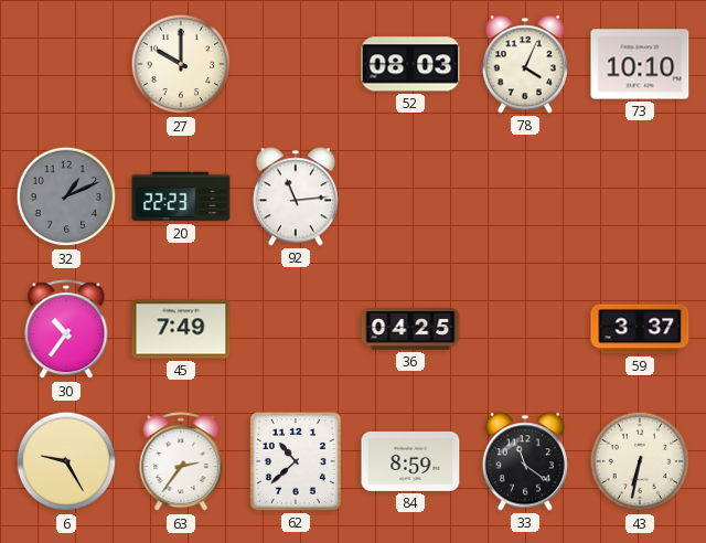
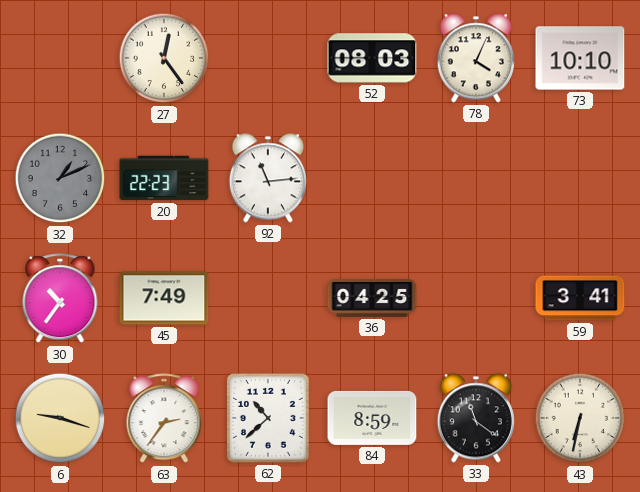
27: 10:00 -> 12:24 (164, 58)
59: 3:37 -> 3:41 (580, 298)
6: 9:25 -> 9:18 (60, 418)
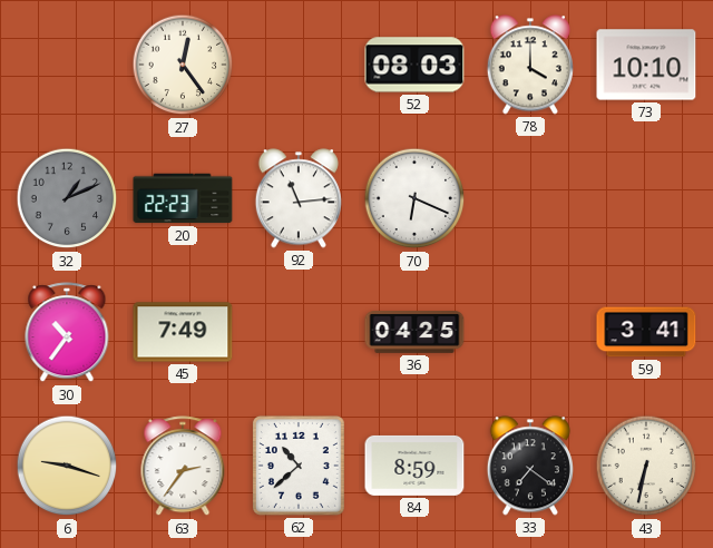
78: 4:04 -> 4:00 (530, 65)
70: none -> 6:19 (414, 198)
33: 11:21 -> 7:21 (530, 466)
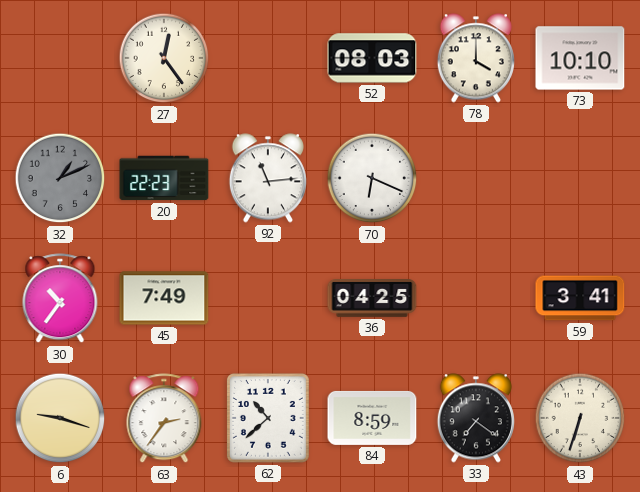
43: 6:32 -> 6:33 (580, 418)
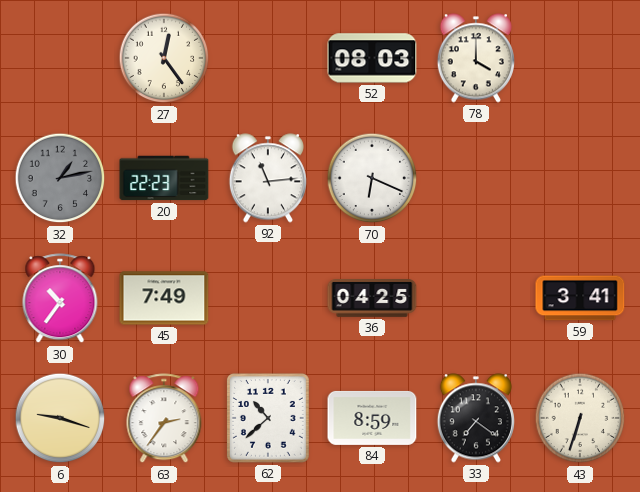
73: 10:10 -> none (580, 58)
32: 1:11 -> 1:13 (60, 178)
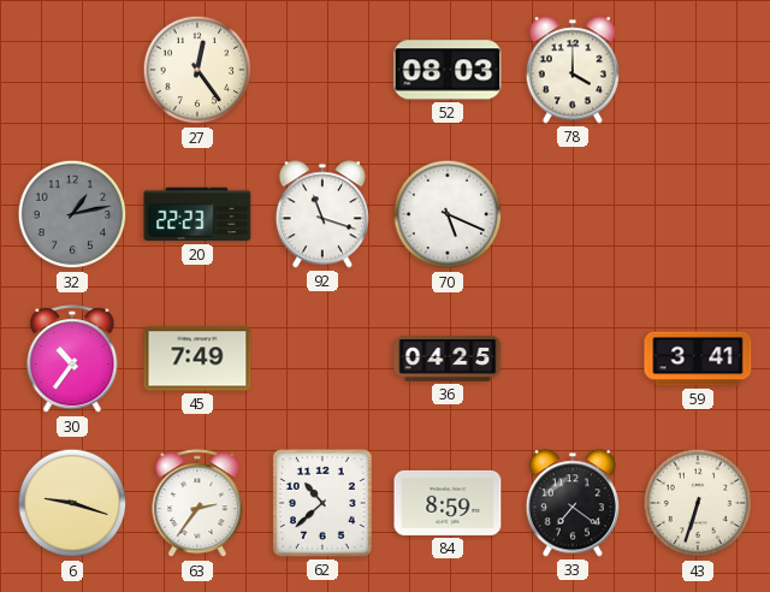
92: 11:14 -> 11:18 (322, 214)
70: 6:19 -> 5:19 (448, 214)
